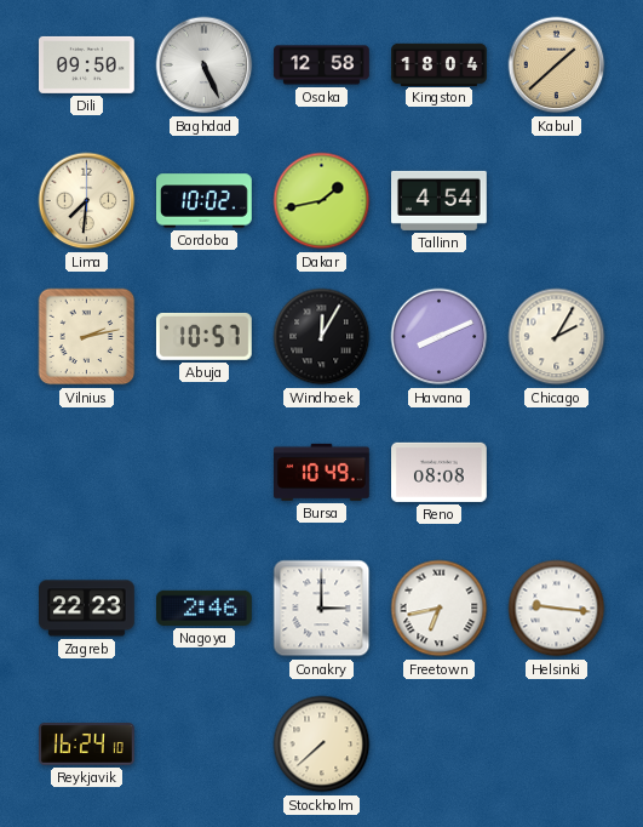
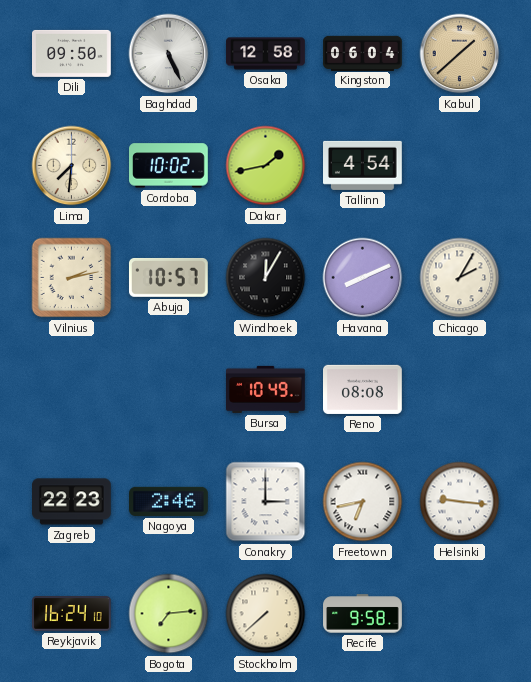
Kingston: 18:04 -> 06:04 (363, 53)
Bogota: none -> 7:14 (169, 614)
Recife: none -> 9:58 (363, 614)
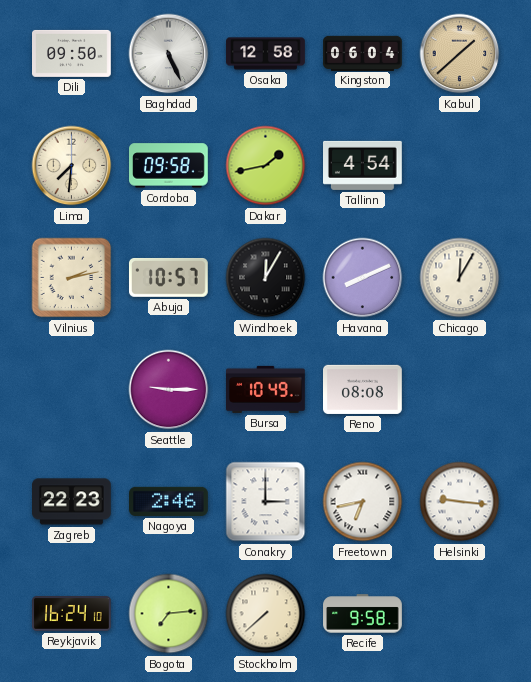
Cordoba: 10:02 -> 09:58 (169, 166)
Chicago: 2:05 -> 12:05 (460, 278)
Seattle: none -> 9:15 (169, 390)
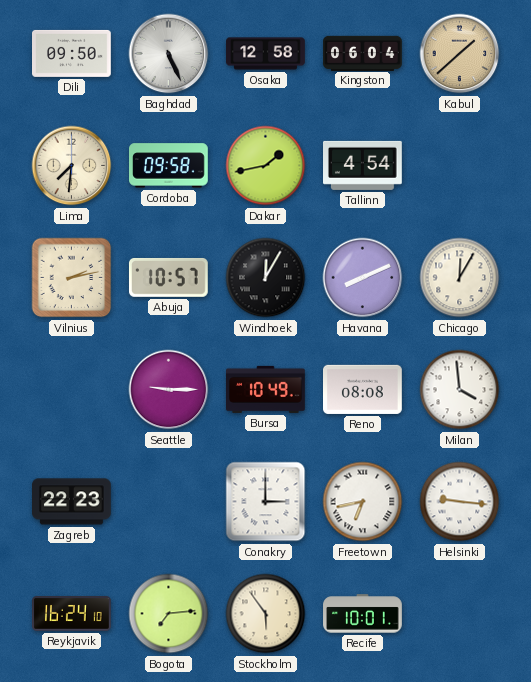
Milan: none -> 3:59 (460, 390)
Nagoya: 2:46 -> none (169, 501)
Stockholm: 7:38 -> 5:54 (266, 614)
Recife: 9:58 -> 10:01 (363, 614)
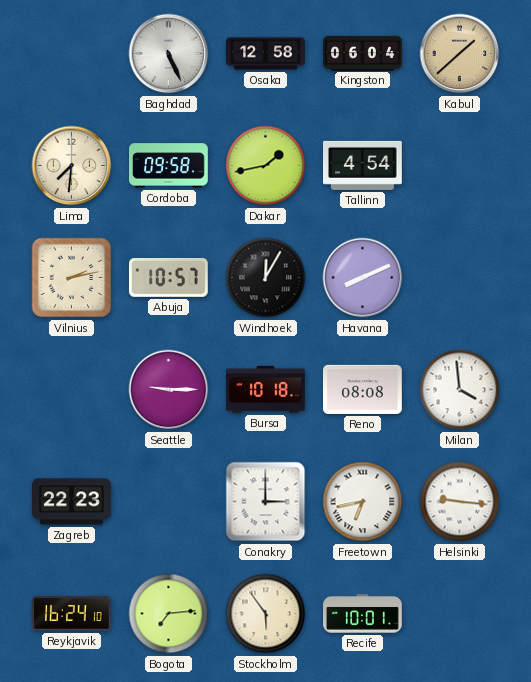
Dili: 09:50 -> none (72, 53)
Chicago: 12:05 -> none (460, 278)
Bursa: 10:49 -> 10:18 (266, 389)
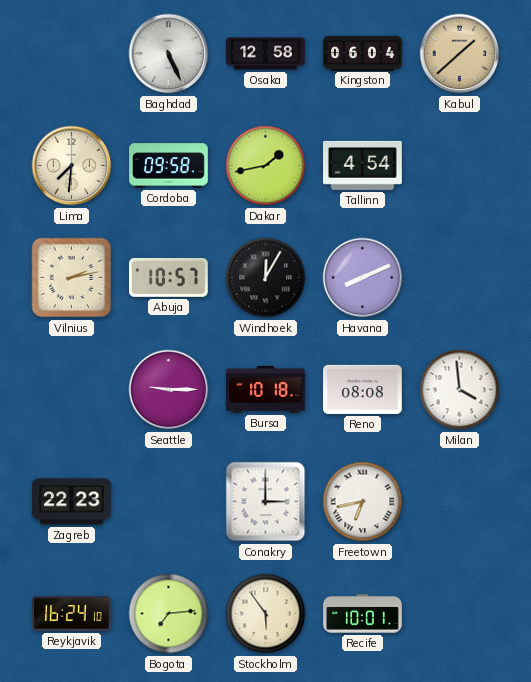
Helsinki: 9:16 -> none (460, 502)
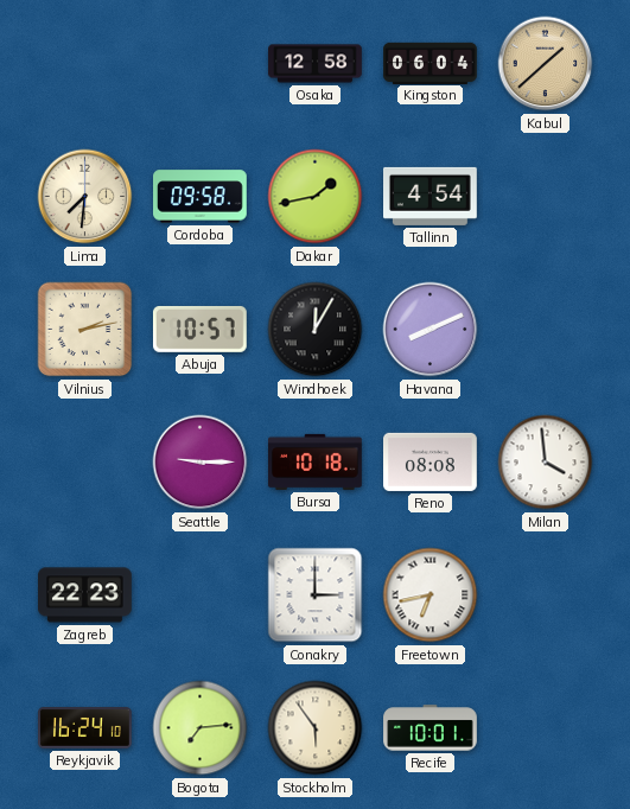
Baghdad: 5:26 -> none (169, 54)
